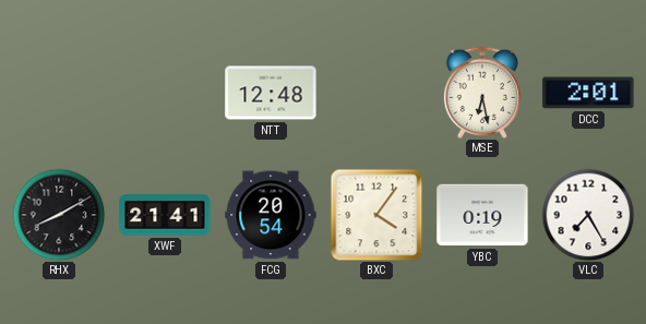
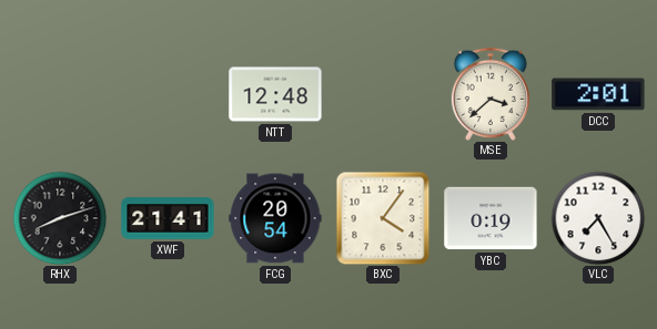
MSE: 6:28 -> 3:38 (491, 94)
RHX: 8:10 -> 8:12 (60, 218)
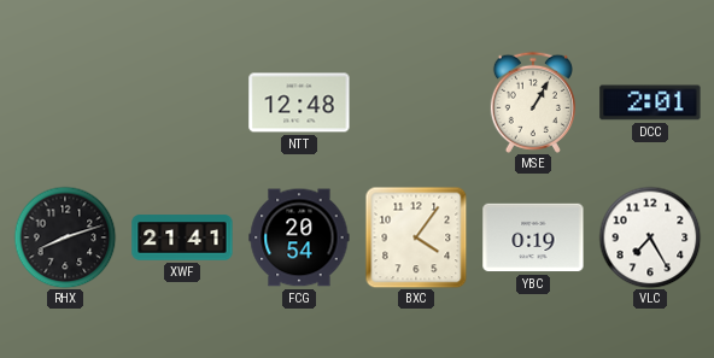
MSE: 3:38 -> 1:05 (533, 102)
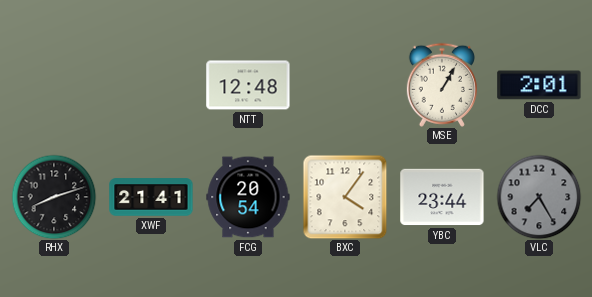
YBC: 0:19 -> 23:44 (442, 197)
VLC dial: white -> grey (539, 197)
